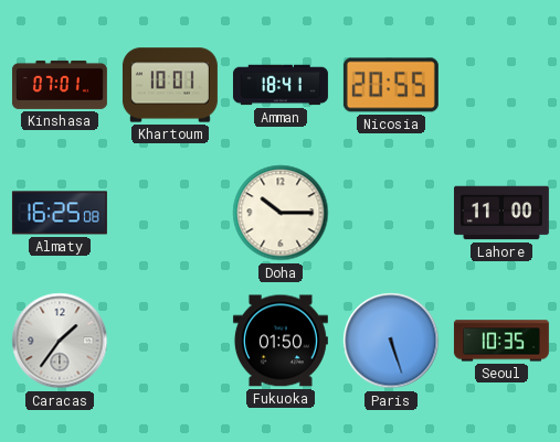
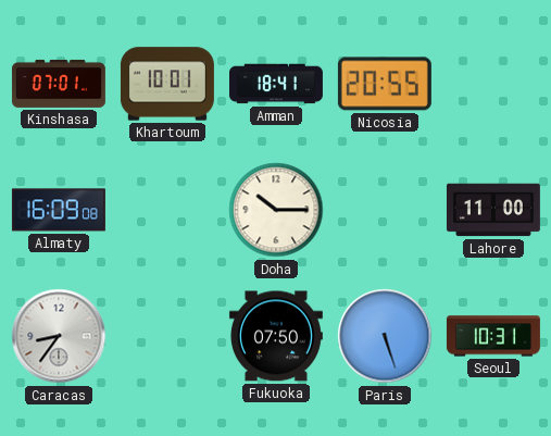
Almaty: 16:25 -> 16:09 (59, 210)
Caracas: 1:36 -> 8:36 (59, 336)
Fukuoka: 01:50 -> 07:50 (276, 336)
Seoul: 10:35 -> 10:31 (493, 336)
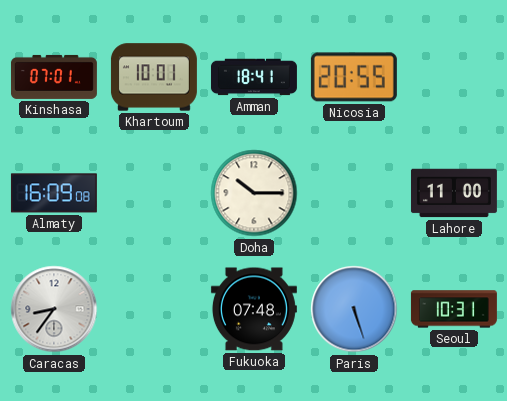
Fukuoka: 07:50 -> 07:48 (254, 309)
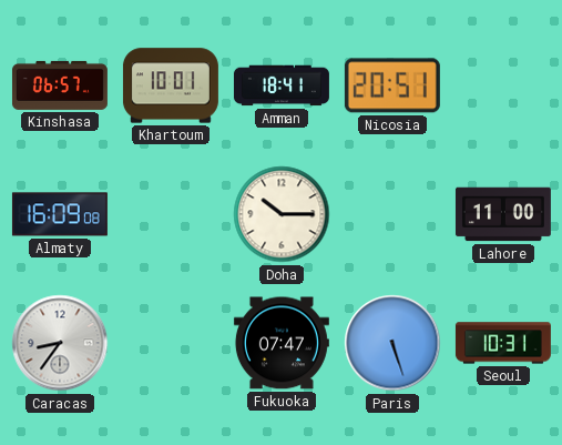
Kinshasa: 07:01 -> 06:57 (60, 85)
Nicosia: 20:55 -> 20:51 (392, 85)
Fukuoka: 07:48 -> 07:47 (282, 343)
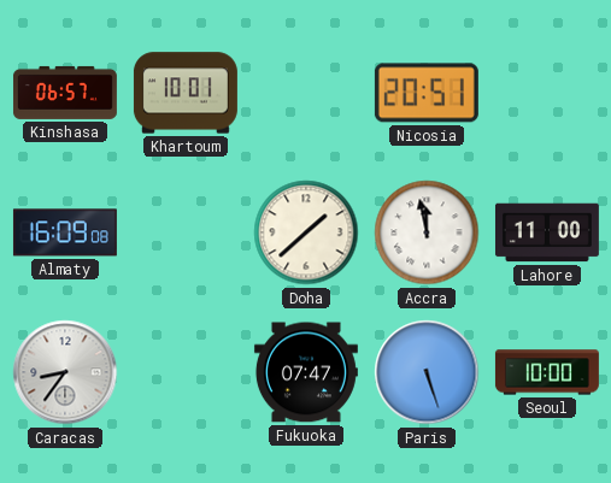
Amman: 18:41 -> none (282, 85)
Doha: 10:15 -> 1:38 (306, 232)
Accra: none -> 11:58 (427, 232)
Seoul: 10:31 -> 10:00 (547, 372)
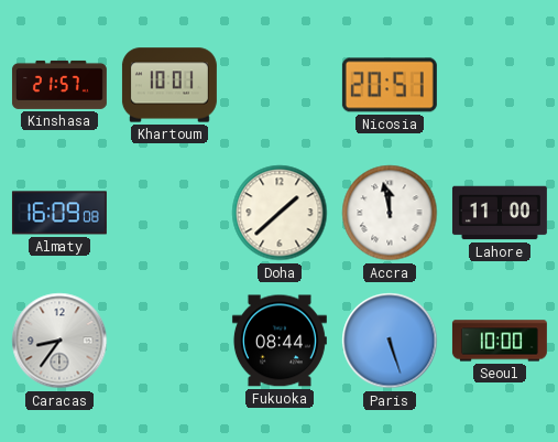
Kinshasa: 06:57 -> 21:57 (59, 85)
Fukuoka: 07:47 -> 08:44 (280, 341)
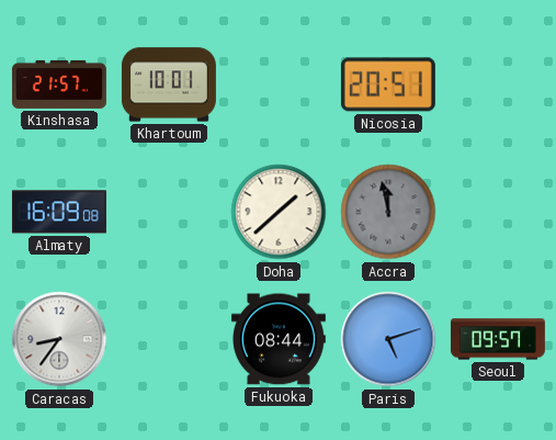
Accra dial: white -> grey (388, 212)
Lahore: 11:00 -> none (500, 213)
Paris: 5:27 -> 5:12 (388, 339)
Seoul: 10:00 -> 09:57 (498, 339)
